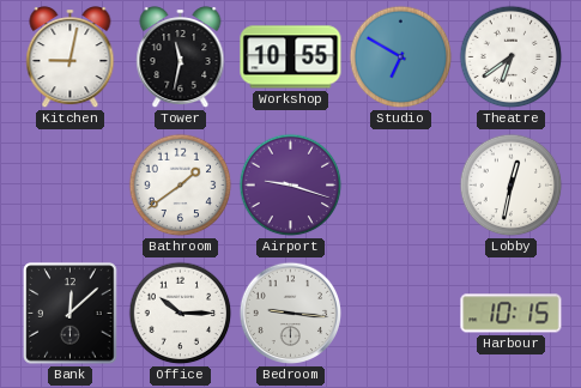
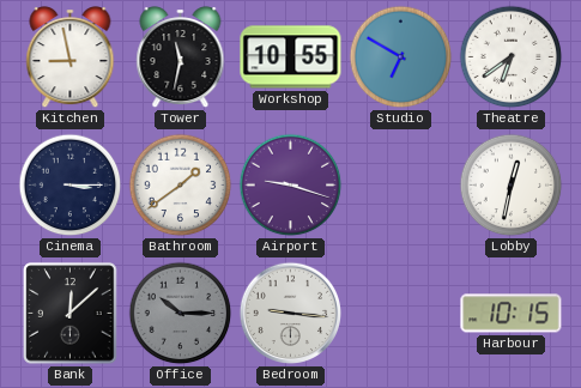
Kitchen: 9:02 -> 8:58 (71, 57)
Cinema: none -> 3:15 (71, 186)
Office dial: white -> grey (181, 314)
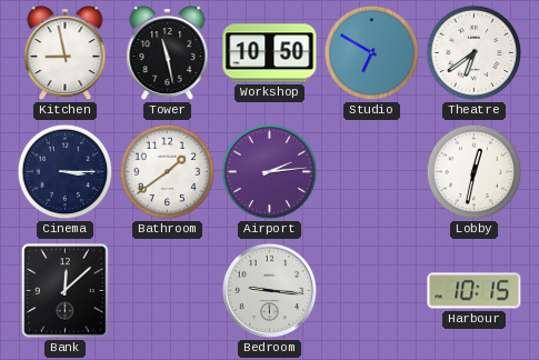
Tower: 11:32 -> 11:28 (168, 53)
Workshop: 10:55 -> 10:50 (270, 53)
Airport: 9:18 -> 2:14 (270, 172)
Office: 10:15 -> none (181, 314)
